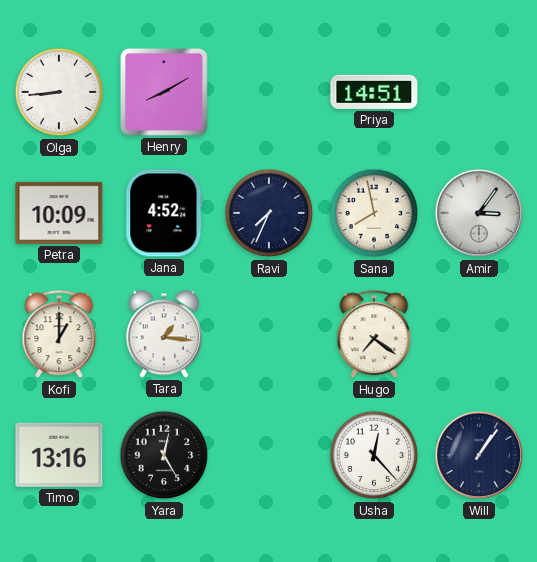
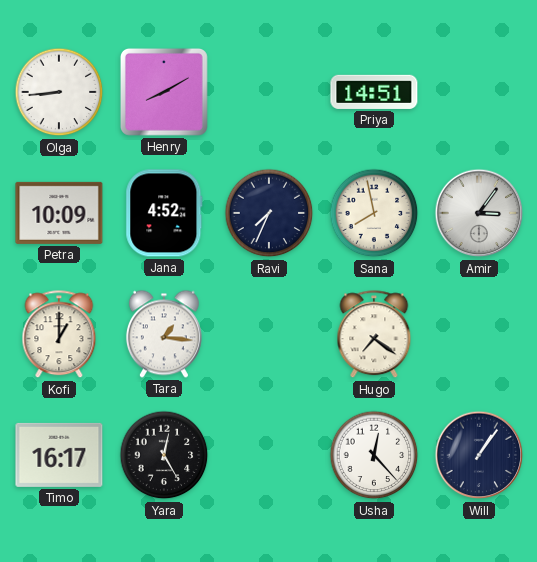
Timo: 13:16 -> 16:17 (59, 455)
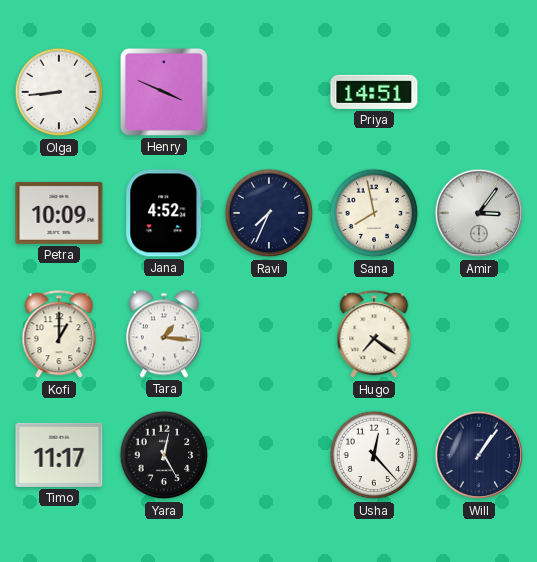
Henry: 8:10 -> 3:49 (164, 92)
Timo: 16:17 -> 11:17 (59, 455)
